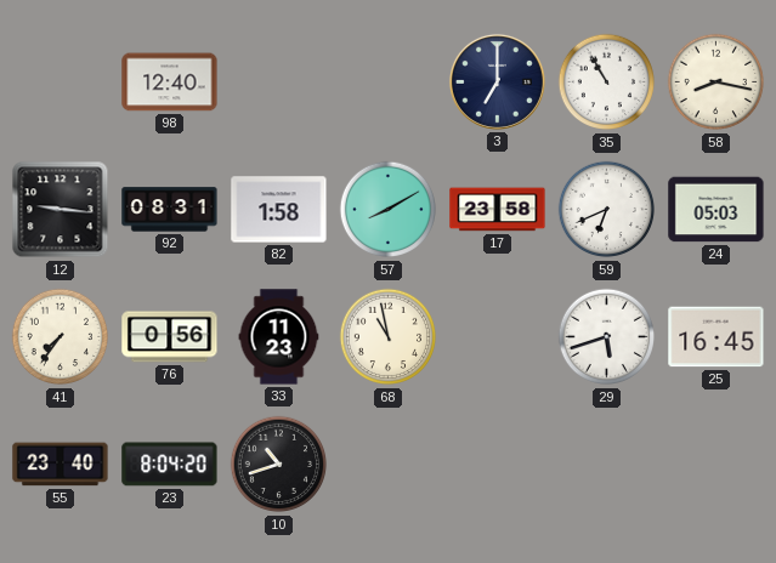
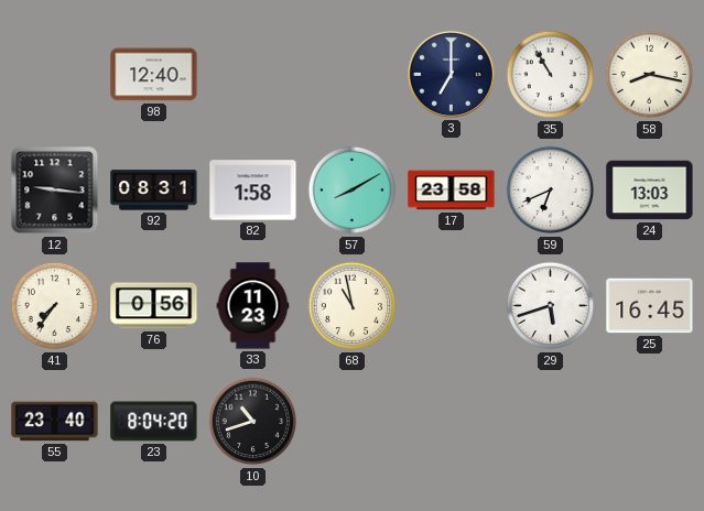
24: 05:03 -> 13:03 (650, 191)
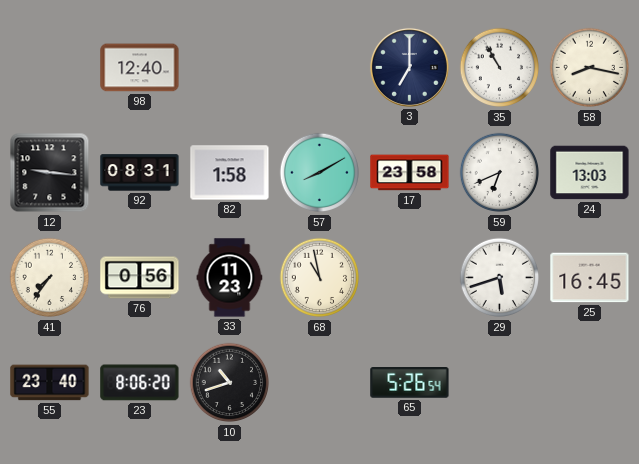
23: 8:04 -> 8:06 (140, 383)
65: none -> 5:26 (410, 383)
